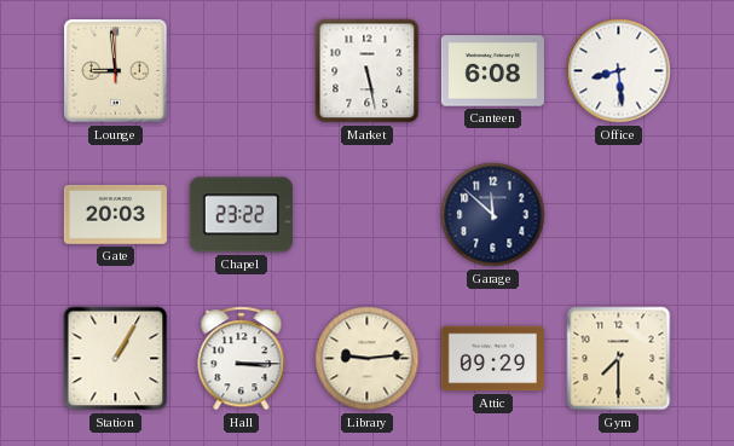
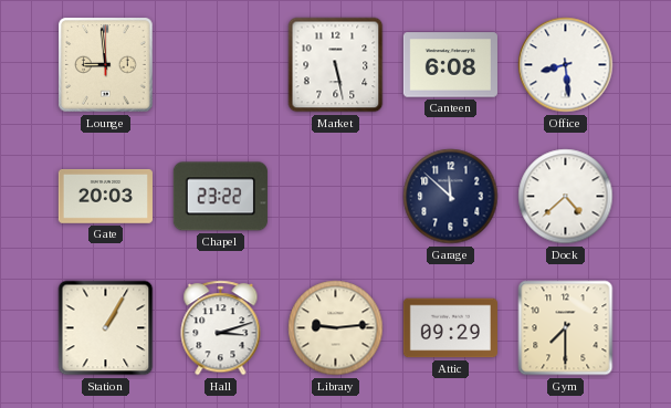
Dock: none -> 4:38 (566, 197)
Hall: 3:15 -> 3:12 (221, 328)
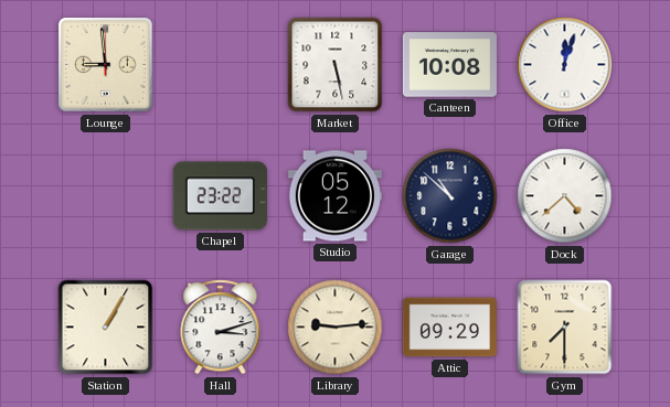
Canteen: 6:08 -> 10:08 (449, 65)
Office: 8:29 -> 12:03 (565, 65)
Gate: 20:03 -> none (105, 197)
Studio: none -> 05:12 (334, 196)
Garage: 11:52 -> 10:52 (450, 196)
